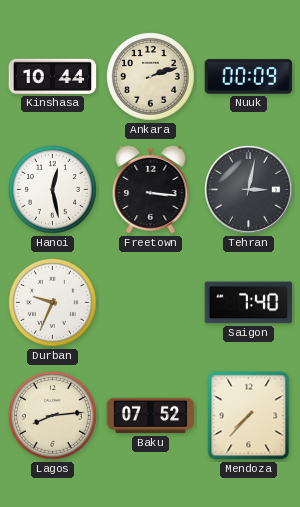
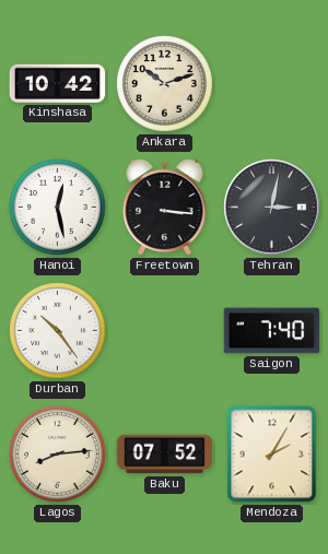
Kinshasa: 10:44 -> 10:42 (58, 83)
Ankara: 2:12 -> 10:12 (165, 84)
Nuuk: 00:09 -> none (249, 77)
Durban: 9:34 -> 10:24 (58, 331)
Mendoza: 7:37 -> 2:05 (272, 455)
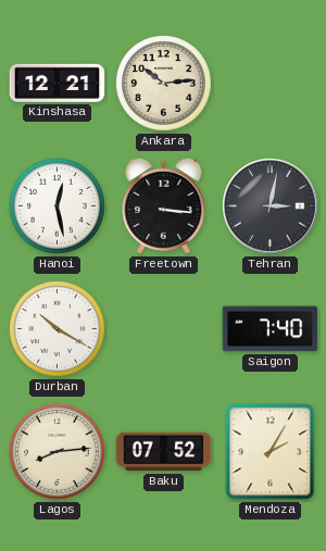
Kinshasa: 10:42 -> 12:21 (58, 83)
Ankara: 10:12 -> 10:14 (164, 84)
Durban: 10:24 -> 10:20 (58, 329)
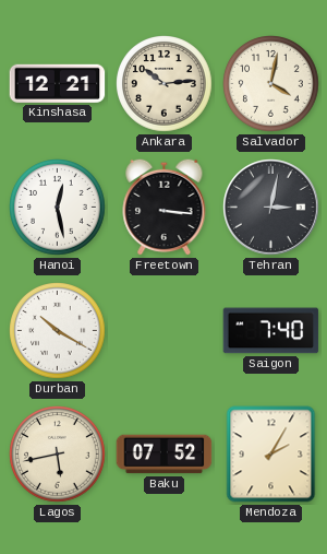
Salvador: none -> 4:02 (271, 84)
Lagos: 8:14 -> 5:43 (58, 455)
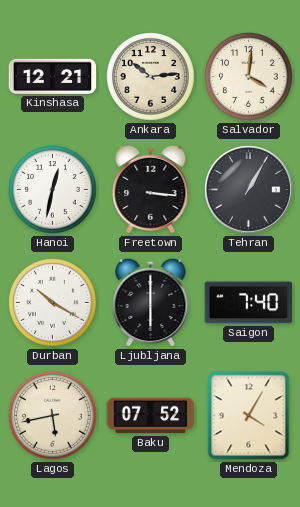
Salvador: 4:02 -> 4:01 (249, 77)
Hanoi: 12:28 -> 12:32 (53, 190)
Tehran: 3:02 -> 1:05 (249, 190)
Ljubljana: none -> 6:00 (151, 302)
Mendoza: 2:05 -> 4:05 (249, 416)
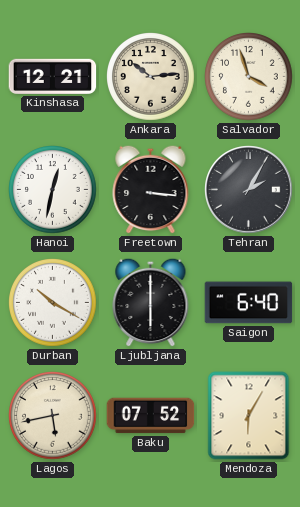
Salvador: 4:01 -> 3:57 (249, 77)
Tehran: 1:05 -> 2:05 (249, 190)
Saigon: 7:40 -> 6:40 (249, 303)
Mendoza: 4:05 -> 6:05 (249, 416)
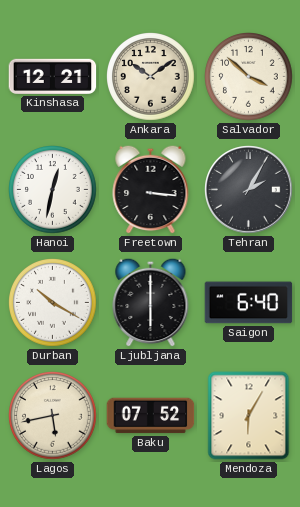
Ankara: 10:14 -> 10:09 (151, 77)
Salvador: 3:57 -> 3:52 (249, 77)
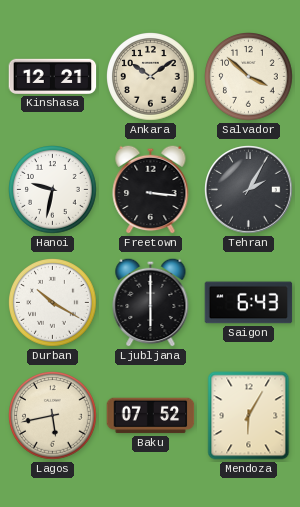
Hanoi: 12:32 -> 9:32 (53, 190)
Saigon: 6:40 -> 6:43 (249, 303)
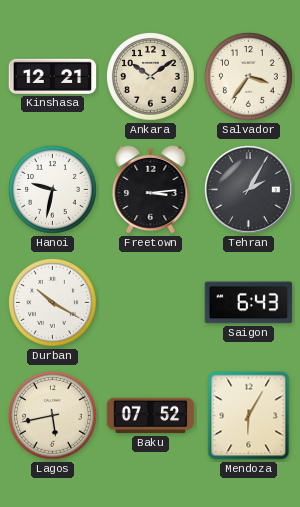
Salvador: 3:52 -> 3:36 (249, 77)
Freetown: 3:16 -> 3:14 (151, 189)
Ljubljana: 6:00 -> none (151, 302)
